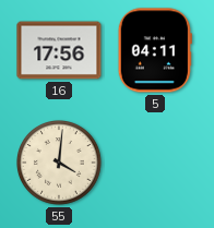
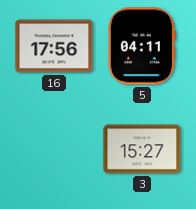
55: 4:01 -> none (60, 164)
3: none -> 15:27 (142, 149)
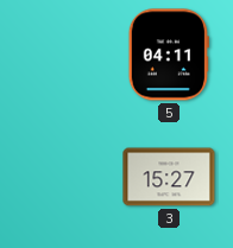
16: 17:56 -> none (54, 46)
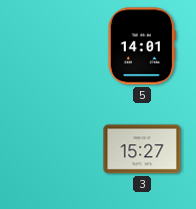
5: 04:11 -> 14:01 (142, 46)
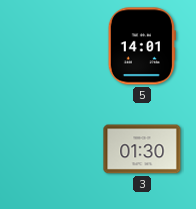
3: 15:27 -> 01:30 (142, 149)
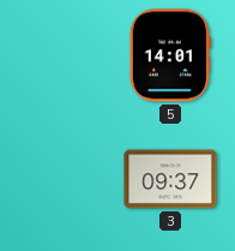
3: 01:30 -> 09:37 (170, 179)
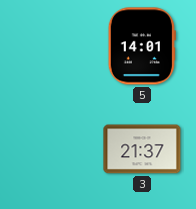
3: 09:37 -> 21:37 (142, 149)
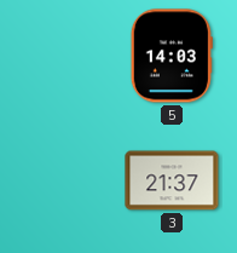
5: 14:01 -> 14:03 (172, 56)
